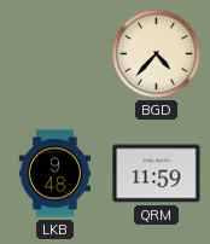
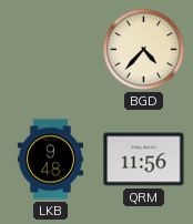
QRM: 11:59 -> 11:56 (144, 160)
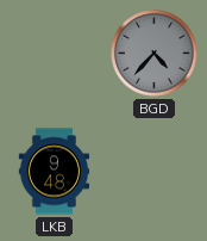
BGD dial: cream -> grey (155, 54)
QRM: 11:56 -> none (144, 160)
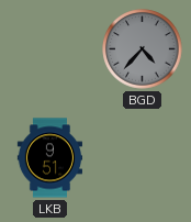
LKB: 9:48 -> 9:51 (49, 158)
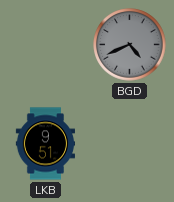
BGD: 4:37 -> 4:41 (130, 45)
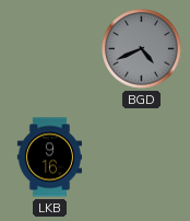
LKB: 9:51 -> 9:16 (49, 158)
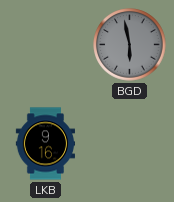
BGD: 4:41 -> 5:58 (130, 45)
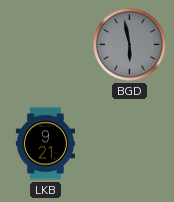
LKB: 9:16 -> 9:21 (45, 144)
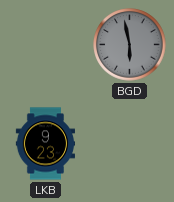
LKB: 9:21 -> 9:23 (45, 144)
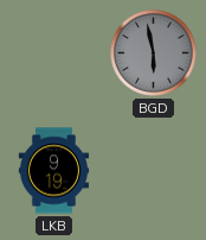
LKB: 9:23 -> 9:19 (53, 171)
